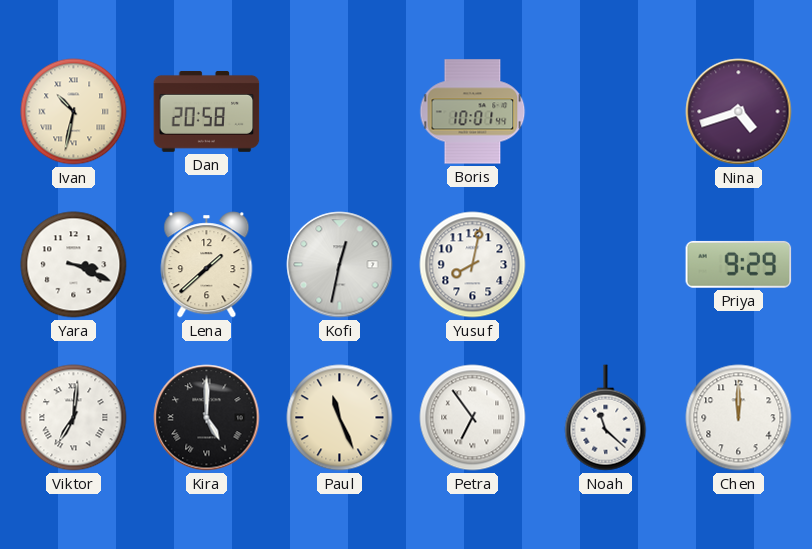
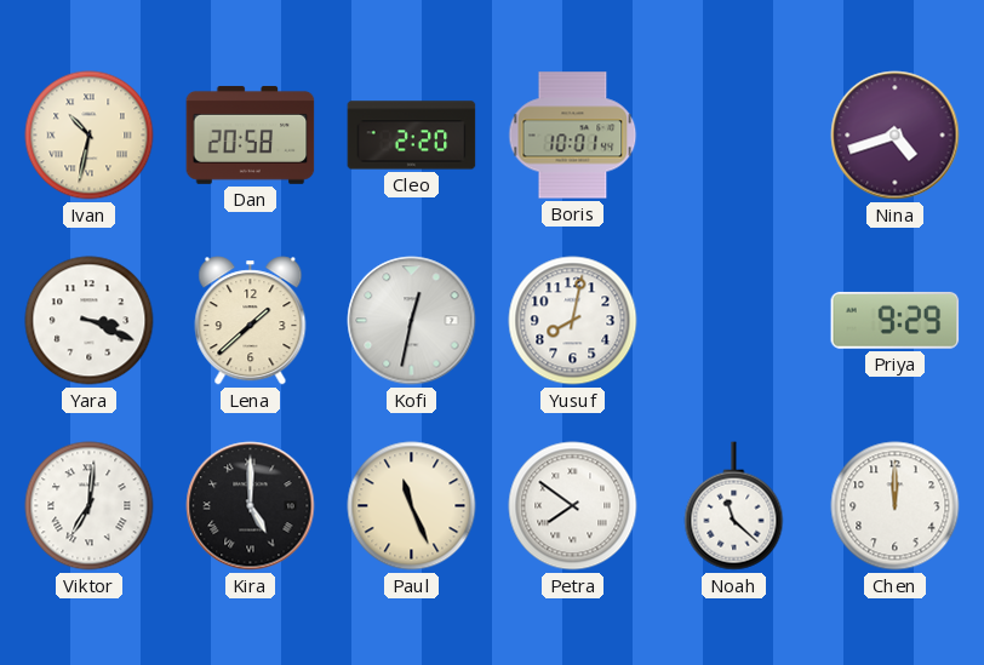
Cleo: none -> 2:20 (412, 136)
Petra: 6:54 -> 7:51 (573, 506)
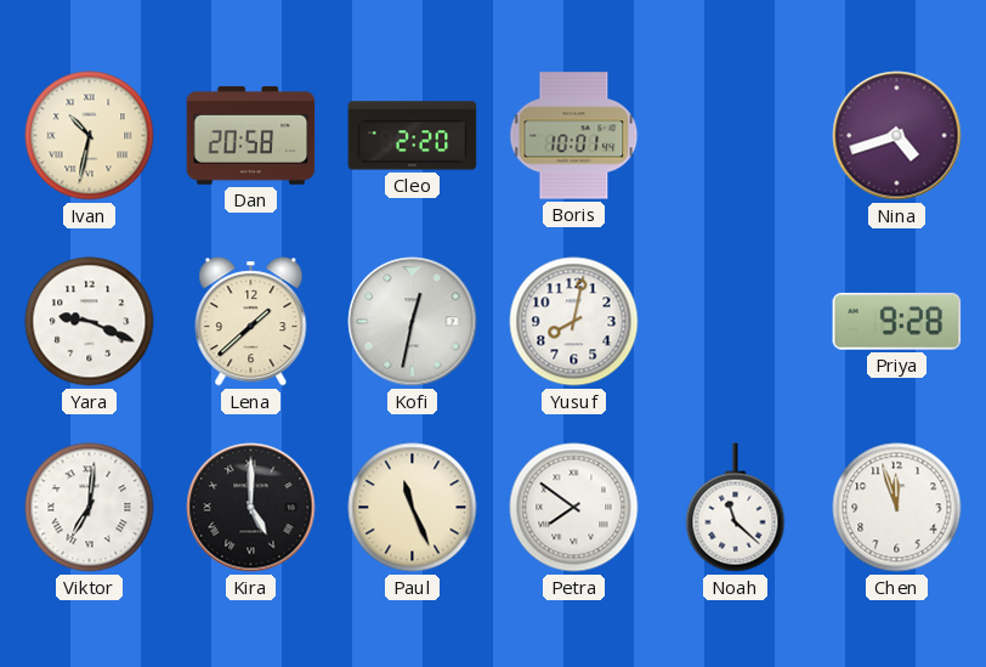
Yara: 3:19 -> 9:19 (90, 322)
Priya: 9:29 -> 9:28 (897, 321)
Chen: 12:00 -> 11:57 (897, 508)
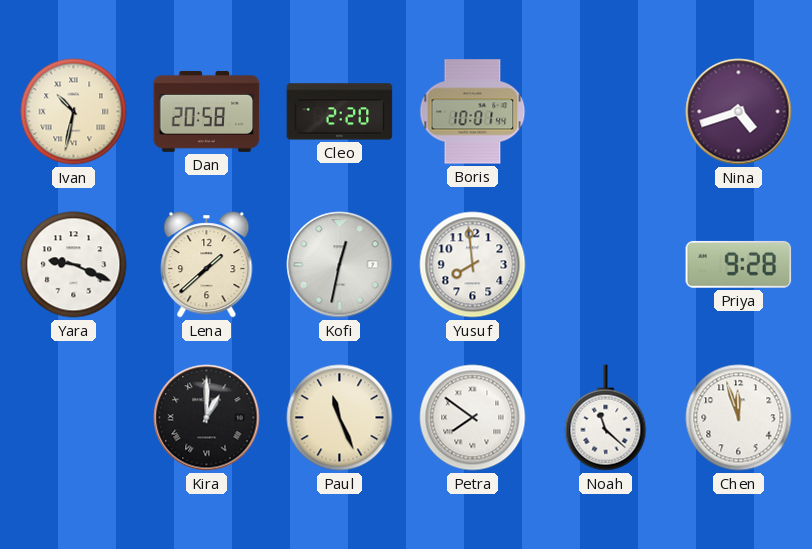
Yusuf: 8:02 -> 7:59 (473, 265)
Viktor: 7:01 -> none (90, 508)
Kira: 5:00 -> 1:00 (207, 418)
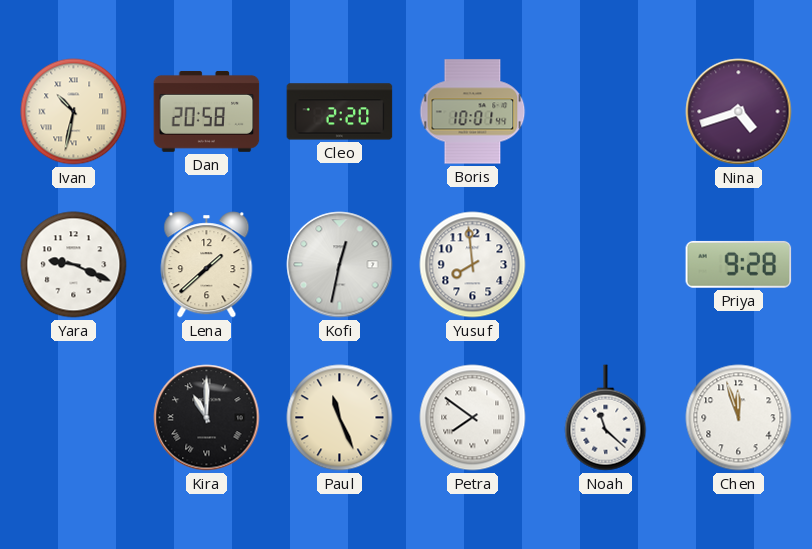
Kira: 1:00 -> 11:00 (207, 418)
